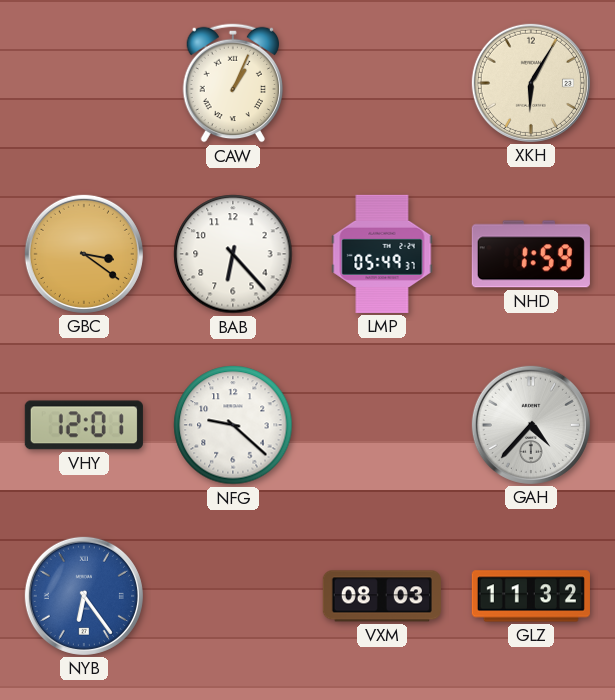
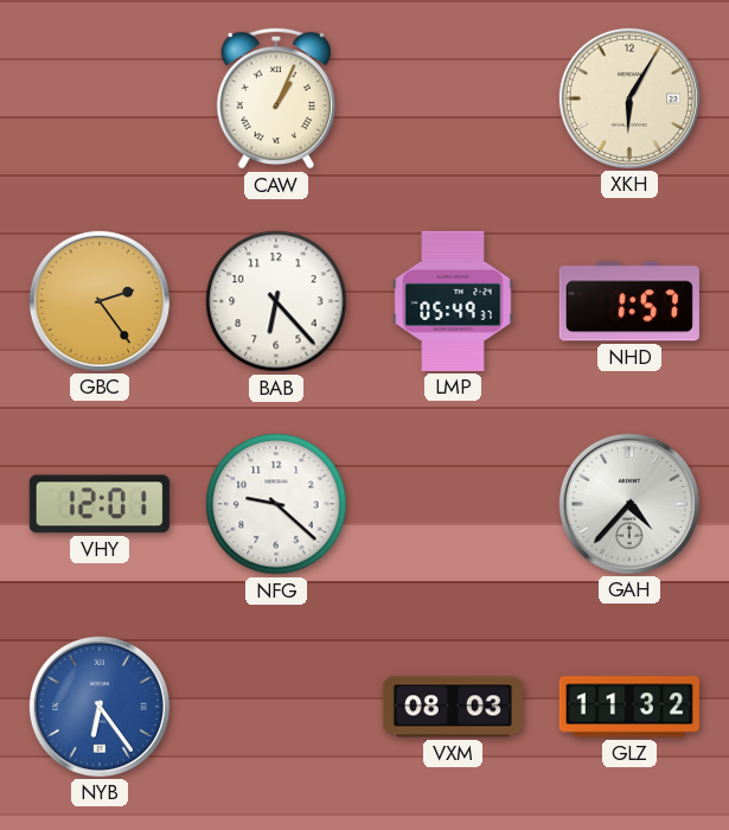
GBC: 3:21 -> 2:24 (100, 301)
NHD: 1:59 -> 1:57 (629, 301)
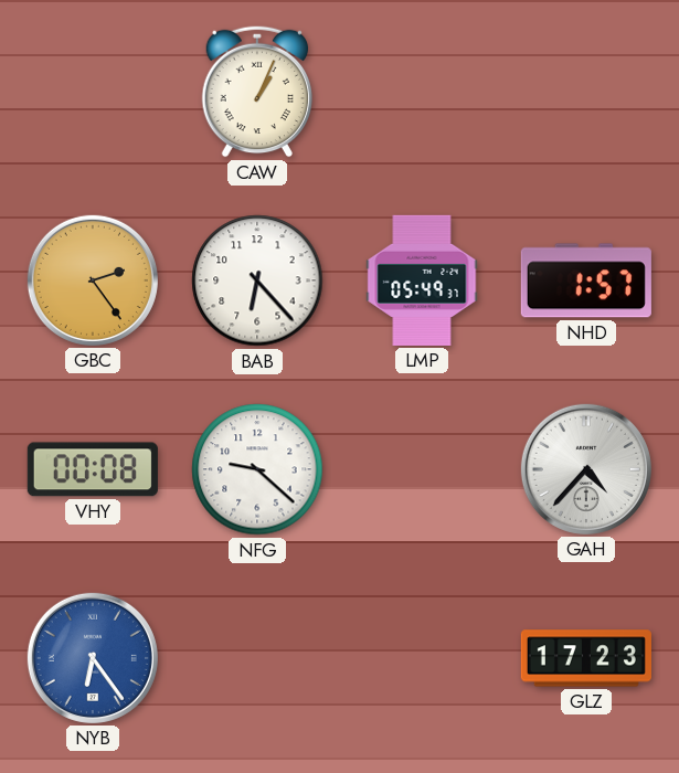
XKH: 6:05 -> none (629, 98)
VHY: 12:01 -> 00:08 (93, 469)
VXM: 08:03 -> none (453, 707)
GLZ: 11:32 -> 17:23 (586, 658)
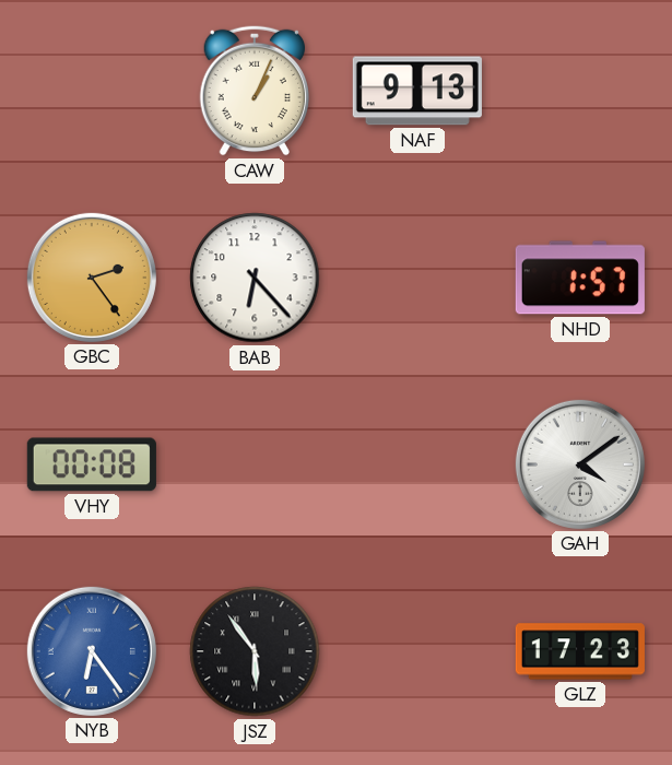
NAF: none -> 9:13 (417, 91)
LMP: 05:49 -> none (422, 280)
NFG: 9:22 -> none (257, 469)
GAH: 4:37 -> 4:09 (580, 464)
JSZ: none -> 5:54 (255, 651)
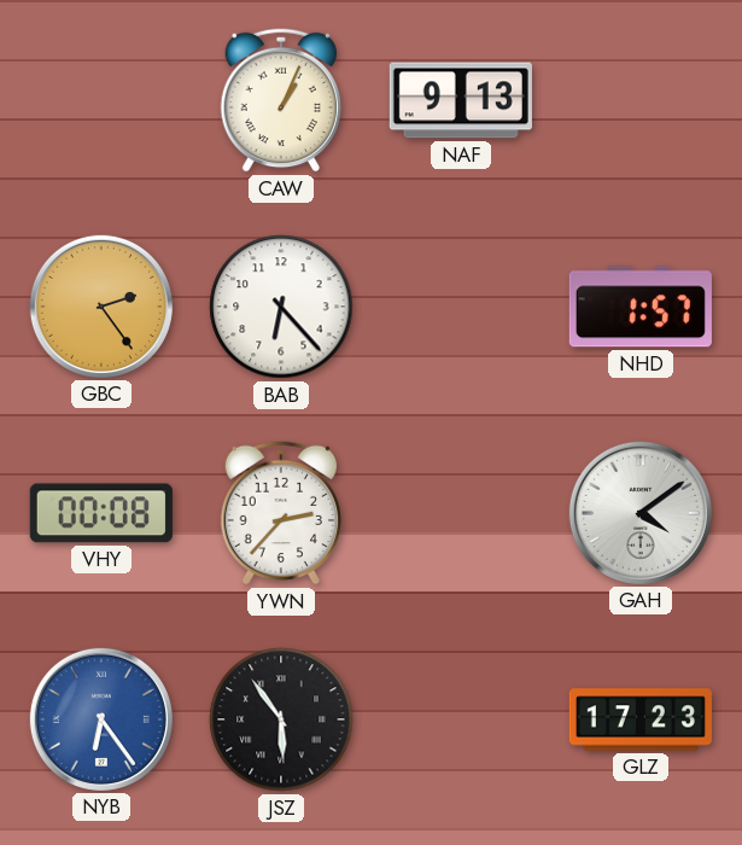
YWN: none -> 2:37 (280, 513)
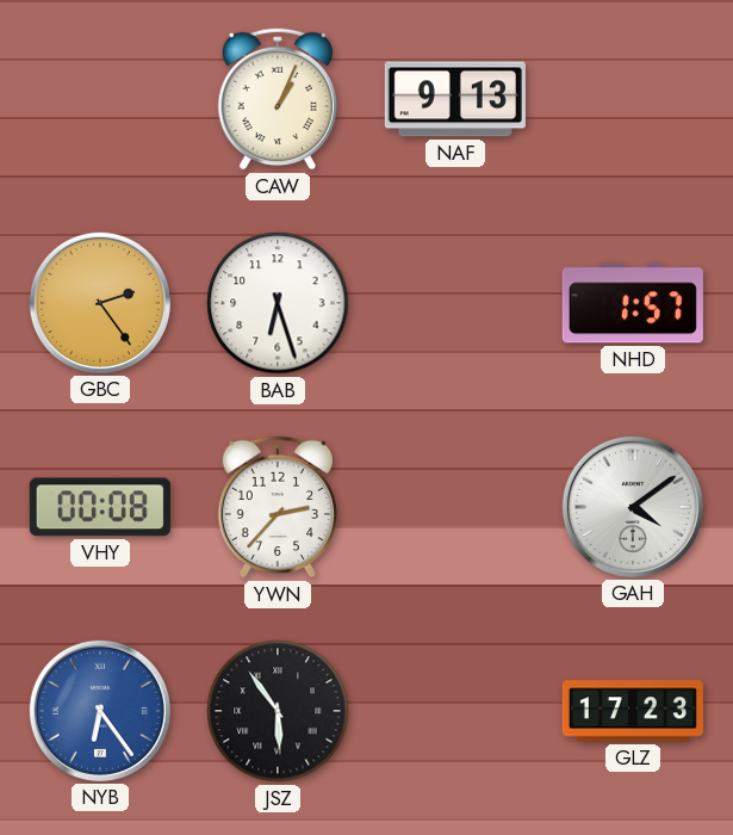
BAB: 6:23 -> 6:27 (278, 303)
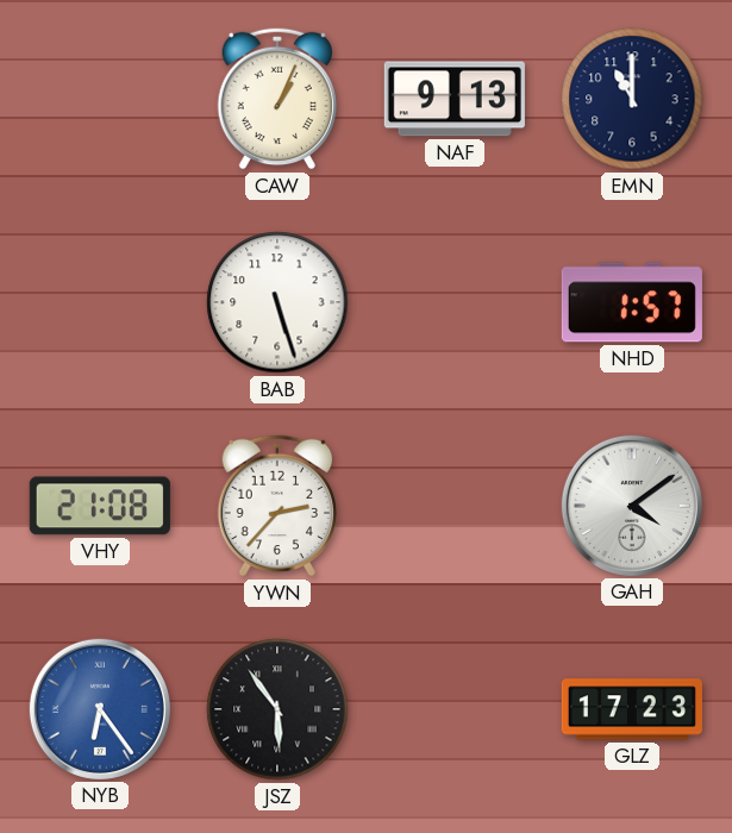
EMN: none -> 11:00 (632, 99)
GBC: 2:24 -> none (100, 303)
BAB: 6:27 -> 5:27 (277, 302)
VHY: 00:08 -> 21:08 (100, 506)
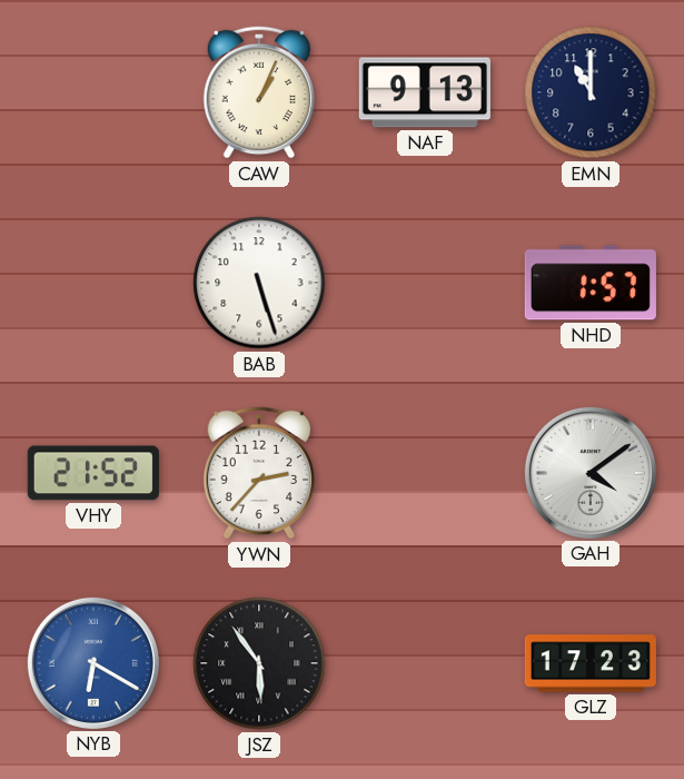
VHY: 21:08 -> 21:52 (93, 473)
NYB: 6:24 -> 6:20 (93, 663)
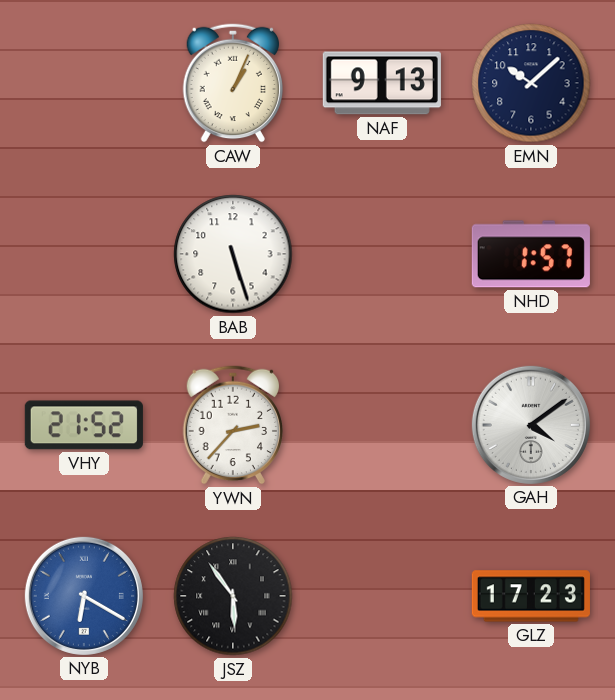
EMN: 11:00 -> 10:08 (531, 83)
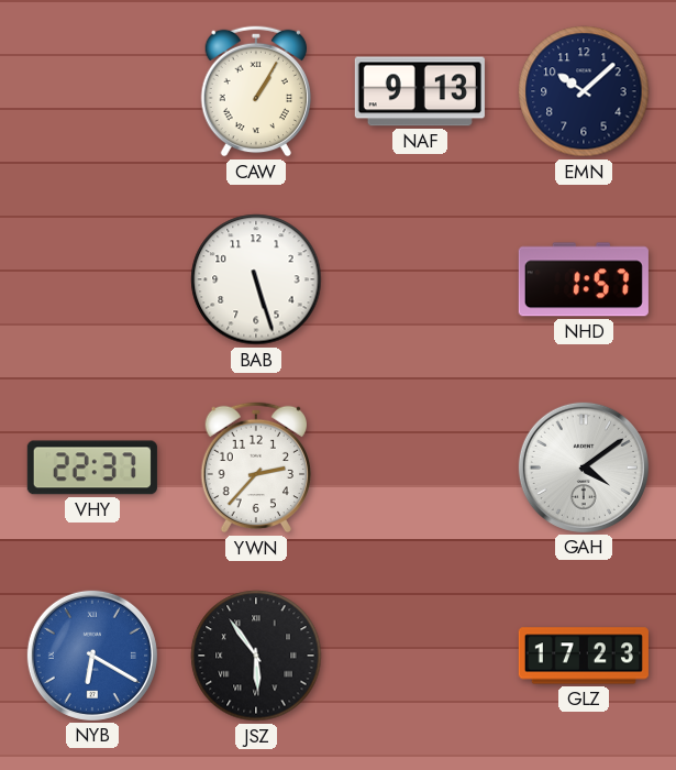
CAW: 1:04 -> 1:05 (255, 91)
VHY: 21:52 -> 22:37 (92, 468)
